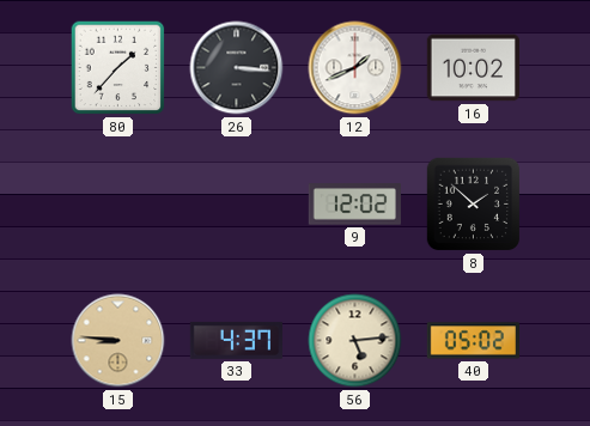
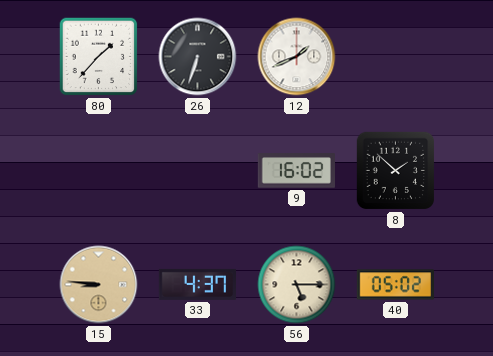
26: 3:16 -> 6:33 (198, 57)
16: 10:02 -> none (473, 68)
9: 12:02 -> 16:02 (296, 171)
56: 5:14 -> 5:15 (297, 285)
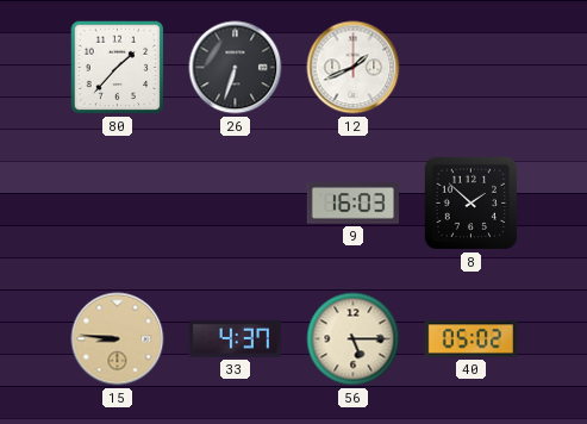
9: 16:02 -> 16:03 (352, 204)
